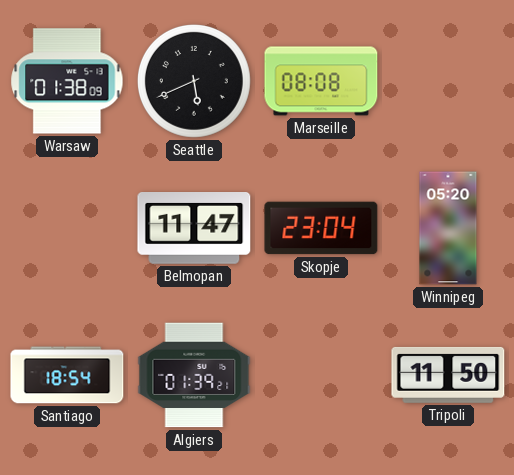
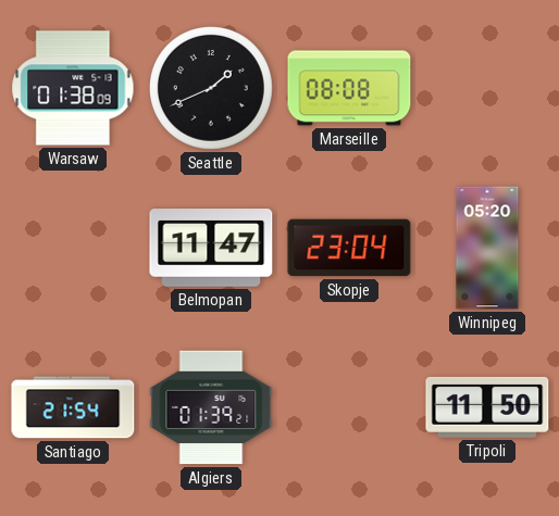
Seattle: 5:41 -> 1:41 (211, 88)
Santiago: 18:54 -> 21:54 (73, 407)
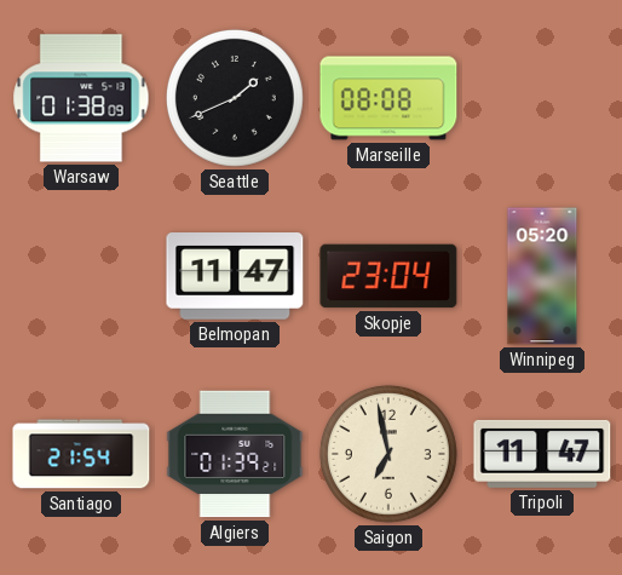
Saigon: none -> 6:58 (388, 454)
Tripoli: 11:50 -> 11:47 (542, 454)
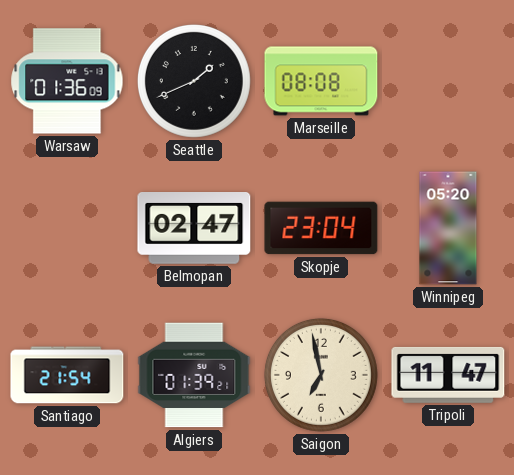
Warsaw: 01:38 -> 01:36 (67, 81)
Belmopan: 11:47 -> 02:47 (194, 229)
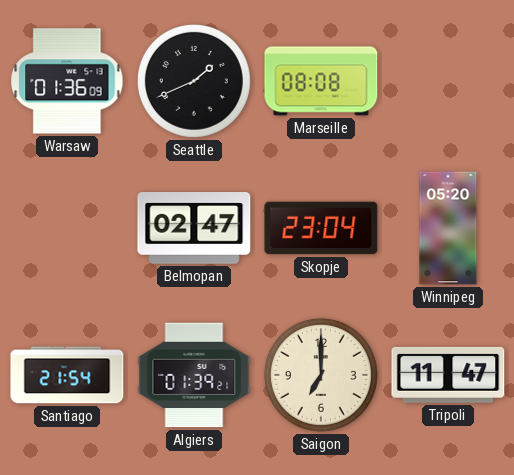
Saigon: 6:58 -> 7:00 (321, 375)
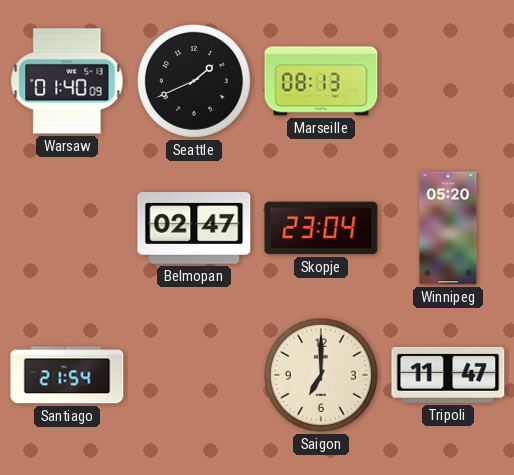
Warsaw: 01:36 -> 01:40 (67, 81)
Marseille: 08:08 -> 08:13 (321, 81)
Algiers: 01:39 -> none (194, 375)
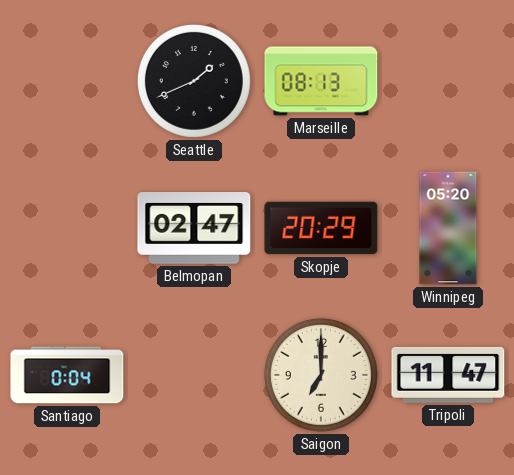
Warsaw: 01:40 -> none (67, 81)
Skopje: 23:04 -> 20:29 (321, 228)
Santiago: 21:54 -> 0:04 (67, 375)
